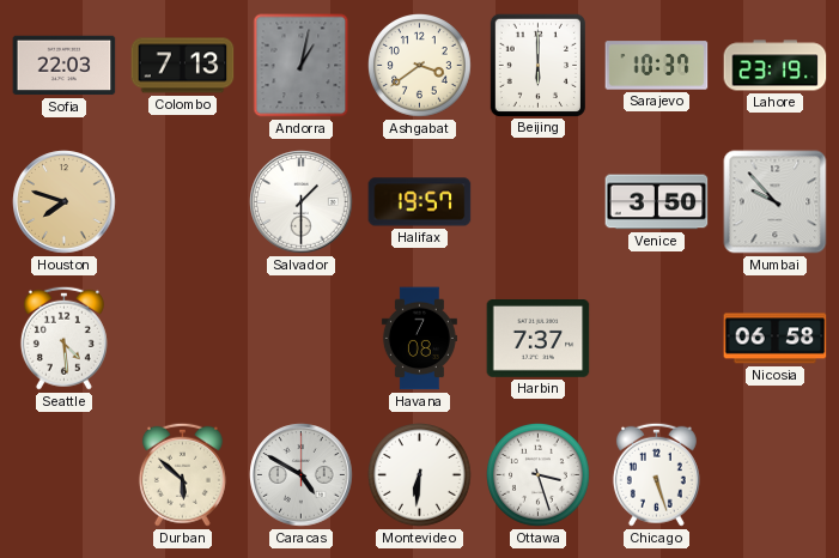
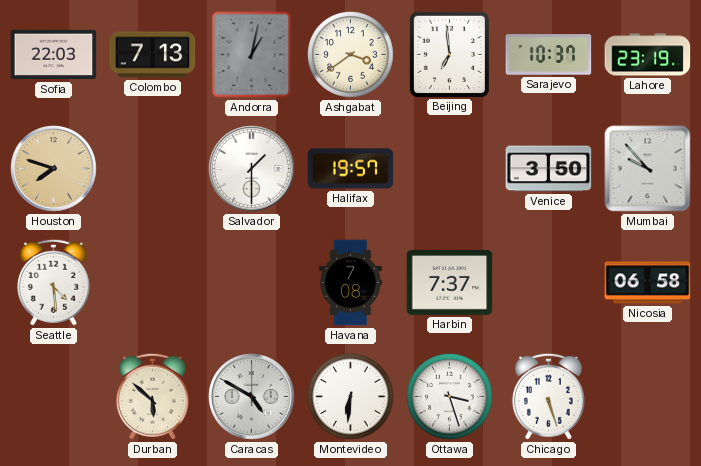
Beijing: 6:00 -> 6:59 (449, 54)
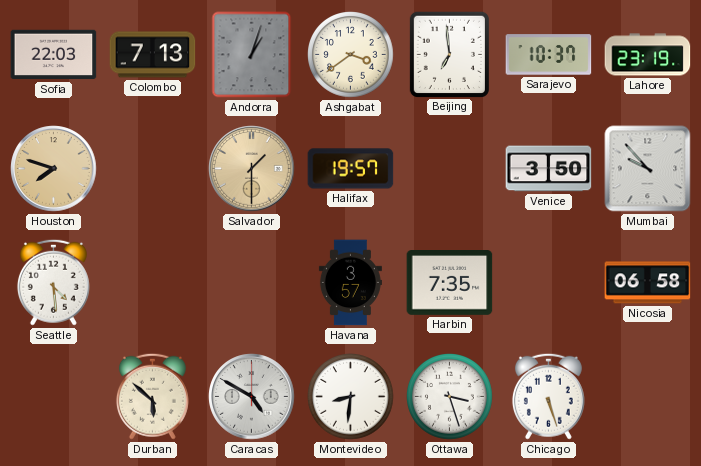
Andorra: 1:02 -> 1:03 (252, 55)
Salvador dial: white -> champagne (252, 169)
Havana: 7:08 -> 3:57 (350, 283)
Harbin: 7:37 -> 7:35 (450, 283)
Montevideo: 6:31 -> 8:31 (351, 397)
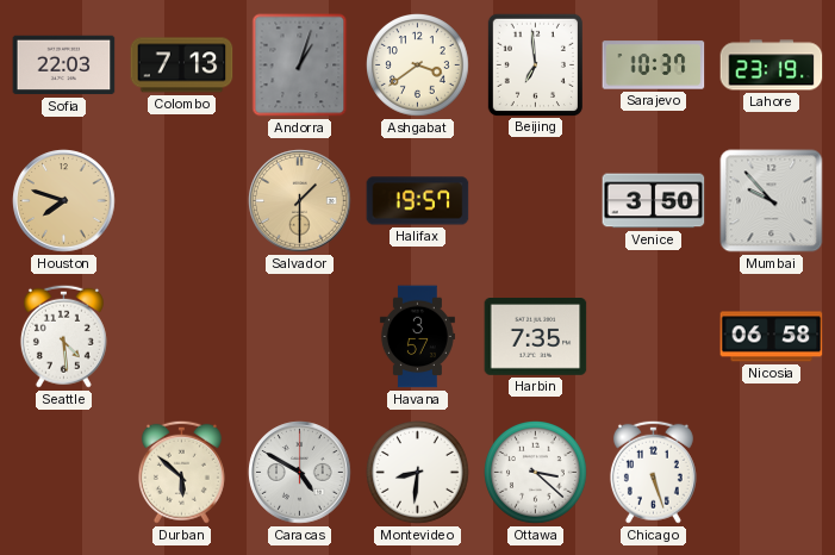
Ottawa: 3:27 -> 3:22 (536, 473)
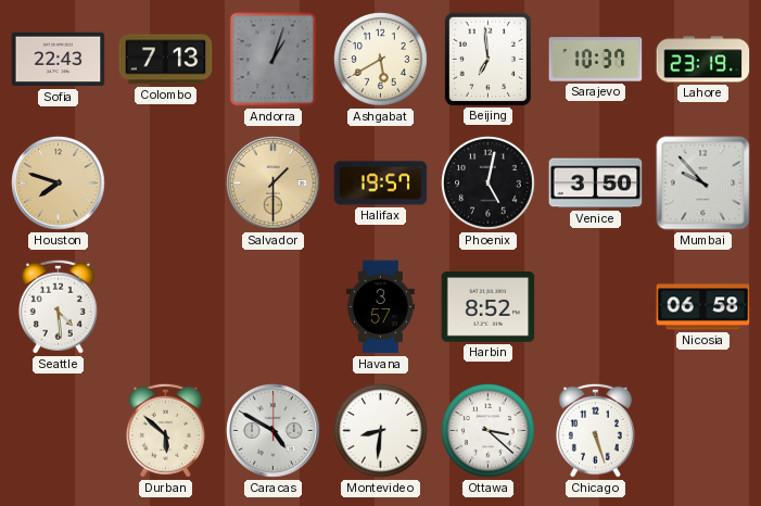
Sofia: 22:03 -> 22:43 (59, 60)
Ashgabat: 3:39 -> 5:40 (381, 60)
Phoenix: none -> 5:02 (489, 184)
Harbin: 7:35 -> 8:52 (489, 307)
